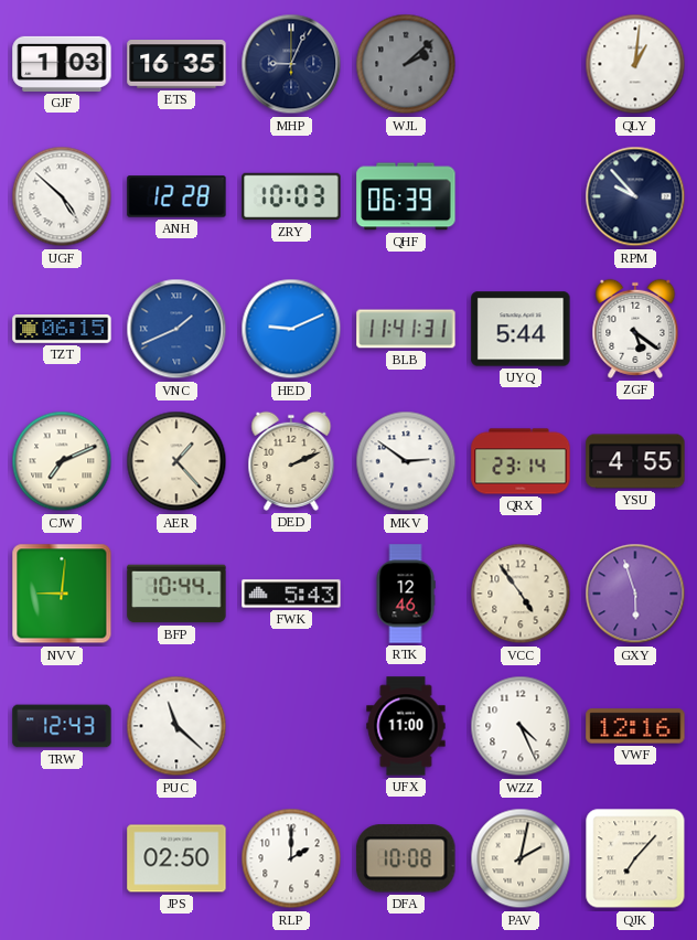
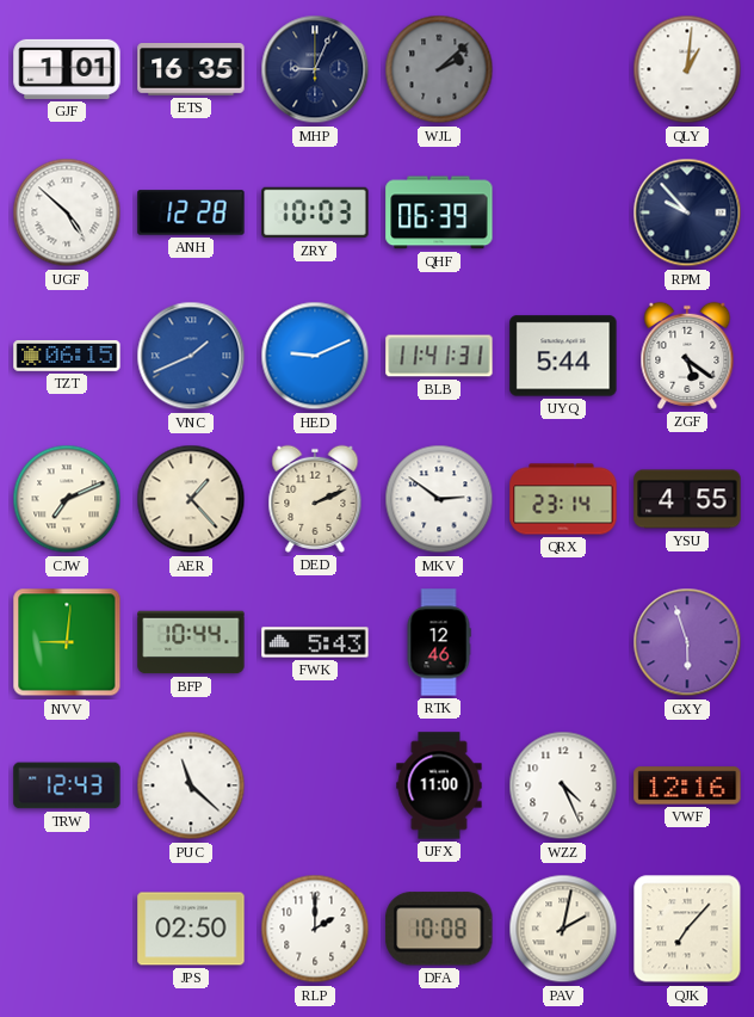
GJF: 1:03 -> 1:01 (67, 69)
VCC: 4:54 -> none (521, 594)
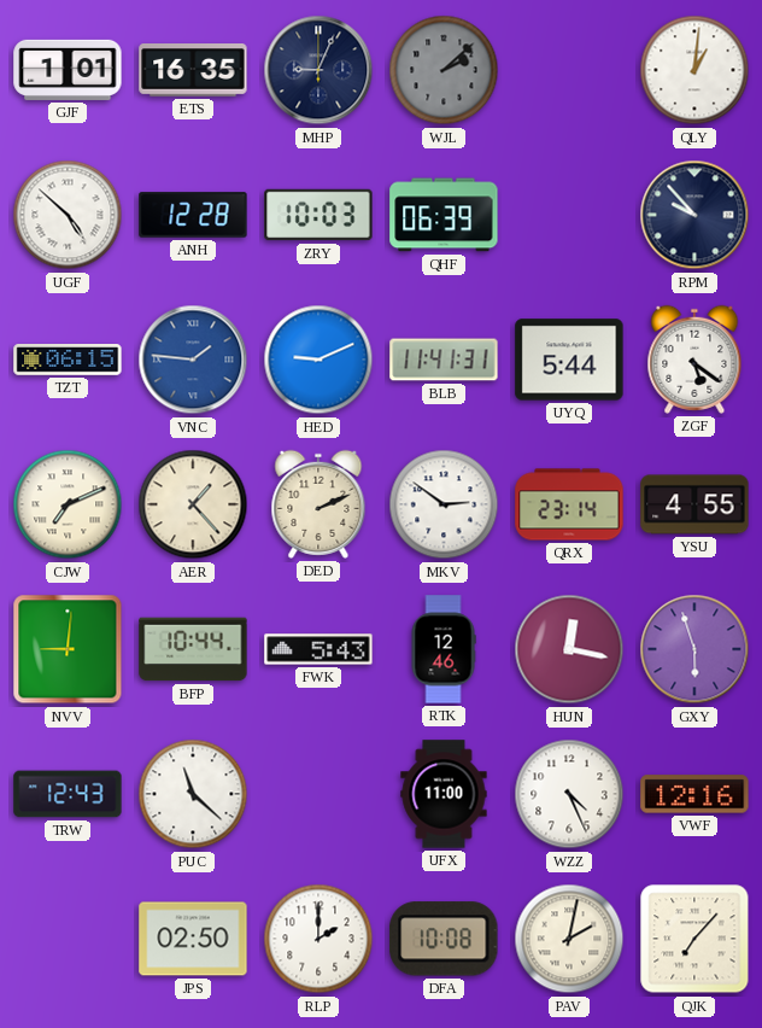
VNC: 1:41 -> 1:46 (193, 360)
HUN: none -> 12:17 (569, 649)
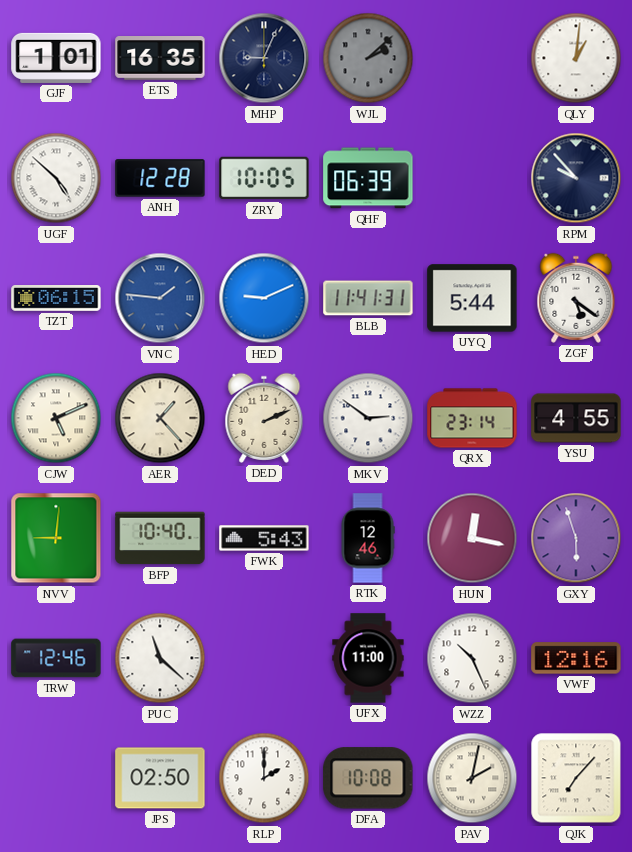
ZRY: 10:03 -> 10:05 (264, 178)
CJW: 7:11 -> 5:11 (56, 418)
BFP: 10:44 -> 10:40 (160, 538)
TRW: 12:43 -> 12:46 (56, 658)
WZZ: 4:26 -> 10:26 (472, 658)
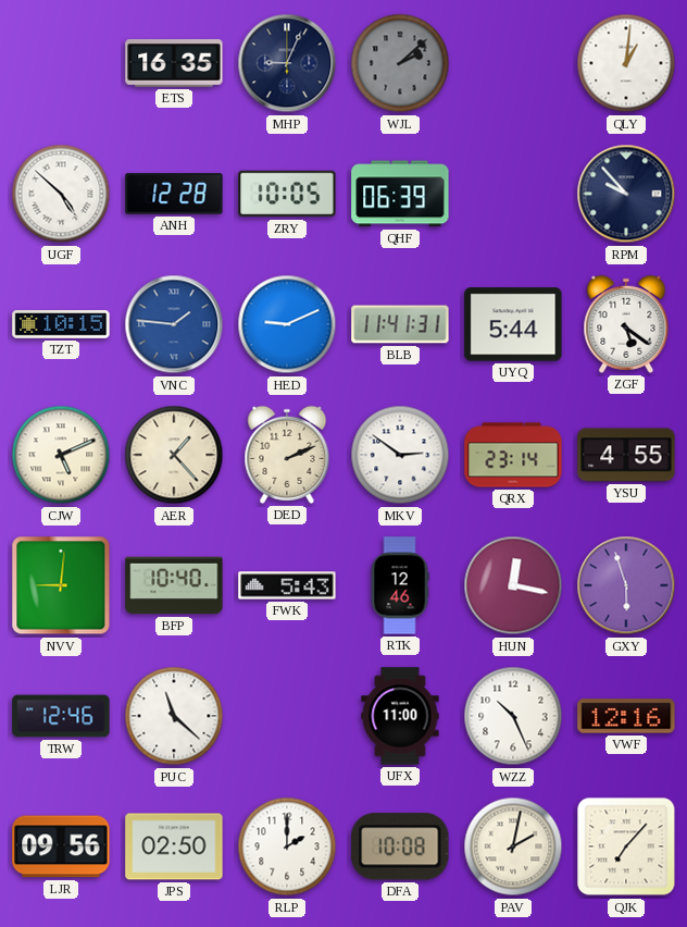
GJF: 1:01 -> none (56, 58)
TZT: 06:15 -> 10:15 (61, 325)
LJR: none -> 09:56 (61, 846)
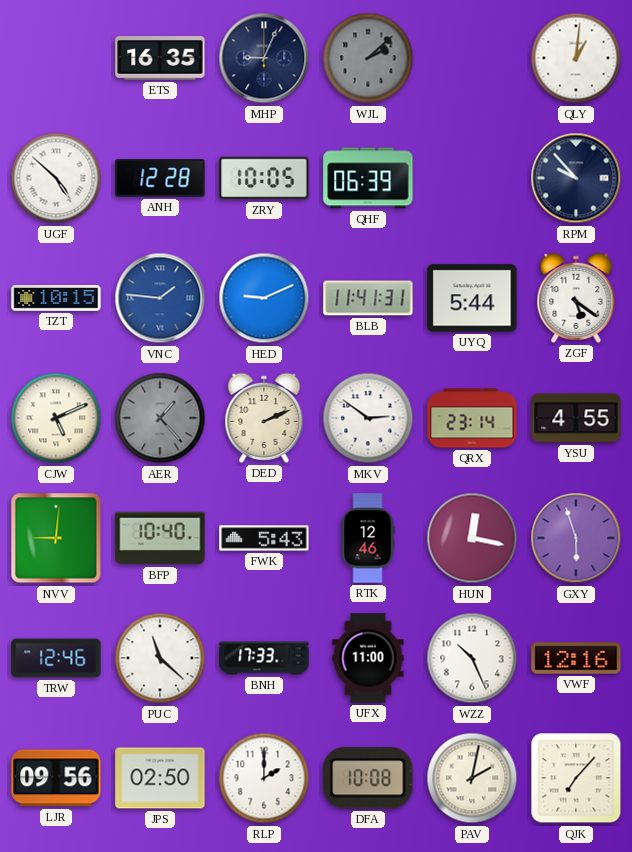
AER dial: cream -> grey (160, 418)
BNH: none -> 17:33 (264, 658)
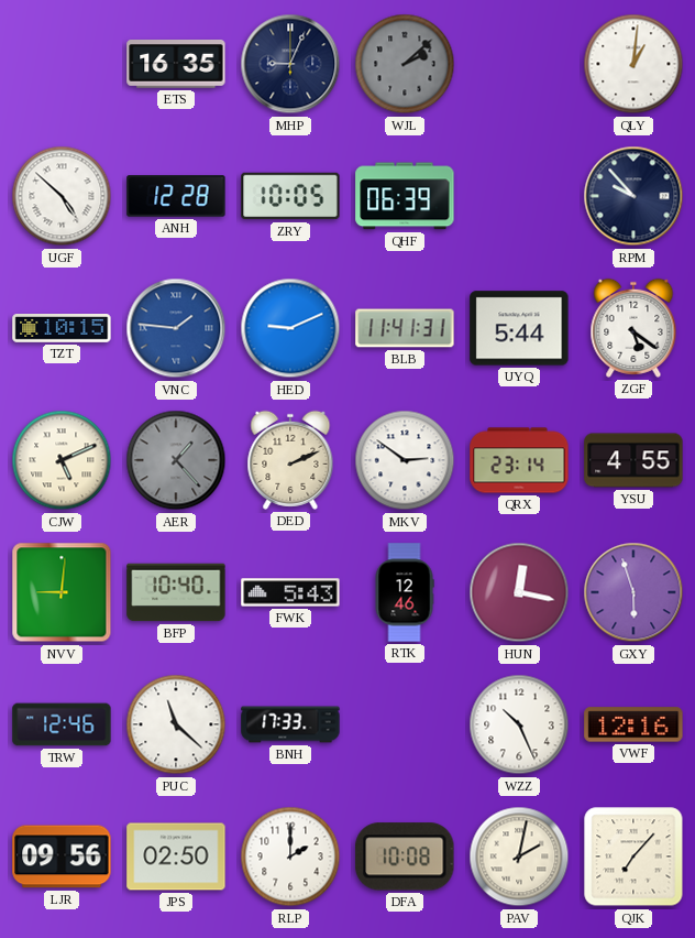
UFX: 11:00 -> none (368, 658)
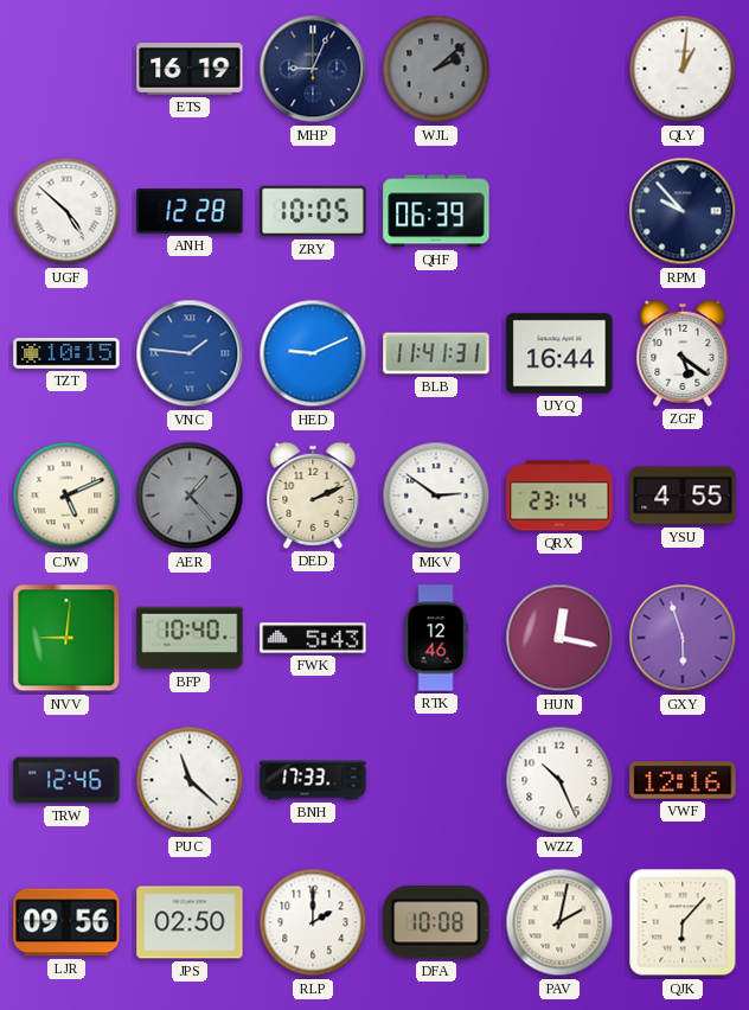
ETS: 16:35 -> 16:19 (190, 70)
UYQ: 5:44 -> 16:44 (559, 353)
QJK: 7:07 -> 6:07 (683, 922)
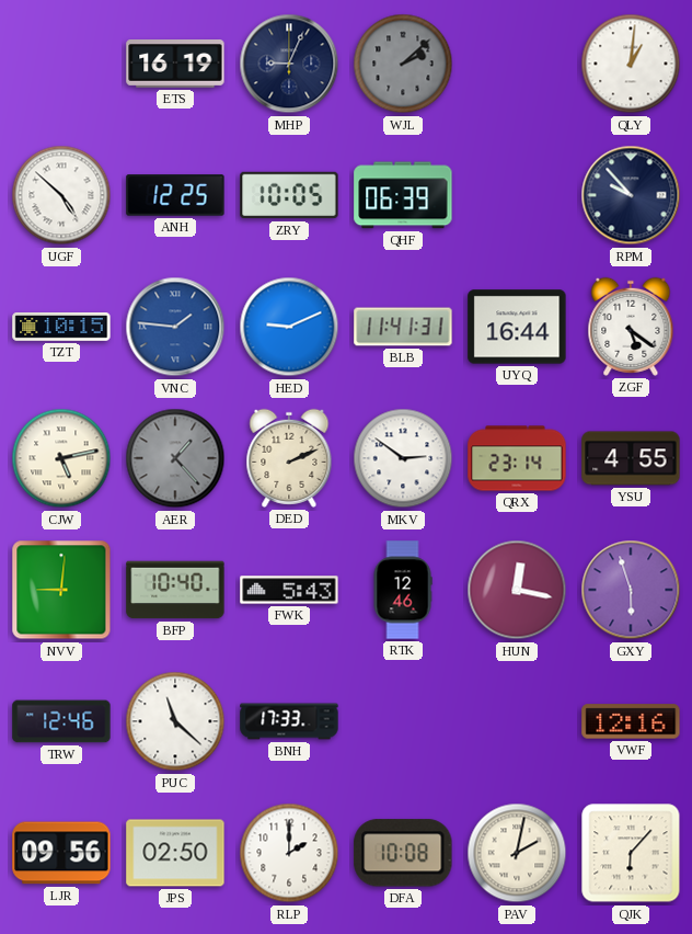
ANH: 12:28 -> 12:25 (175, 195)
CJW: 5:11 -> 5:13 (61, 458)
WZZ: 10:26 -> none (559, 780)
